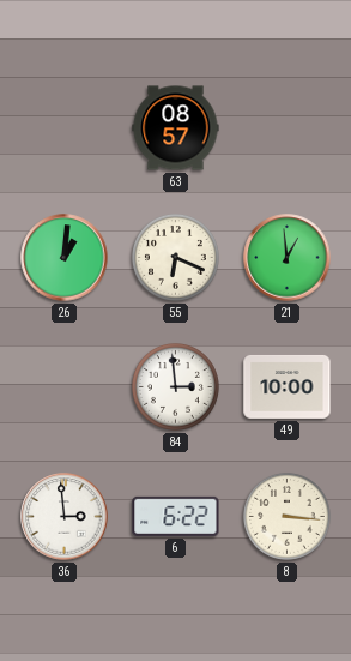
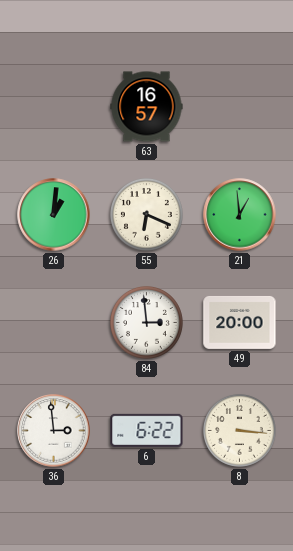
63: 08:57 -> 16:57 (147, 107)
49: 10:00 -> 20:00 (240, 322)
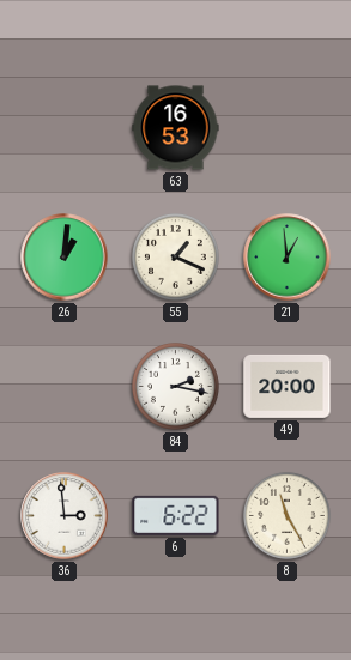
63: 16:57 -> 16:53 (176, 128)
55: 6:19 -> 1:19 (175, 256)
84: 2:59 -> 2:17 (175, 386)
8: 3:16 -> 11:25 (286, 515)
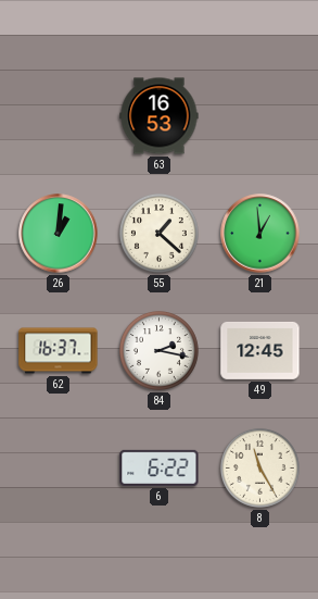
55: 1:19 -> 1:22 (158, 233)
62: none -> 16:37 (59, 351)
49: 20:00 -> 12:45 (260, 350)
36: 2:59 -> none (65, 516)
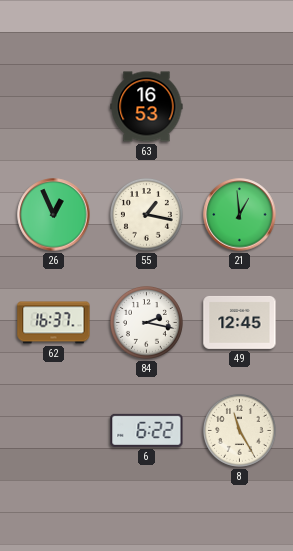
26: 1:01 -> 12:56 (54, 215)
55: 1:22 -> 1:17 (146, 214)
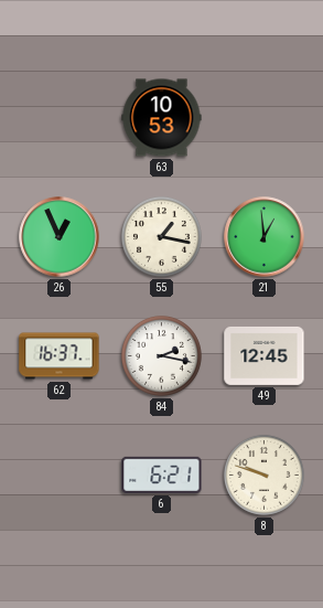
63: 16:53 -> 10:53 (162, 118)
6: 6:22 -> 6:21 (162, 474)
8: 11:25 -> 9:48 (263, 474)
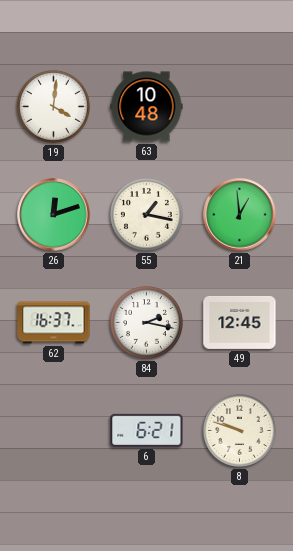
19: none -> 4:01 (53, 106)
63: 10:53 -> 10:48 (147, 107)
26: 12:56 -> 12:12 (54, 215)
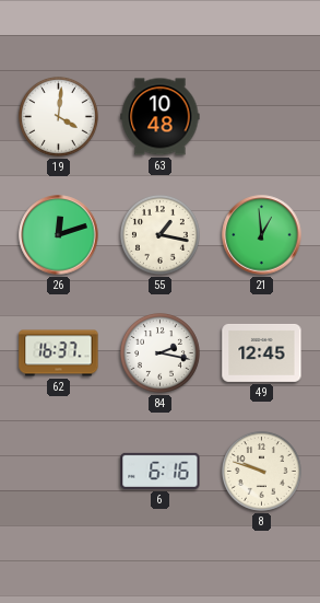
6: 6:21 -> 6:16 (161, 471)
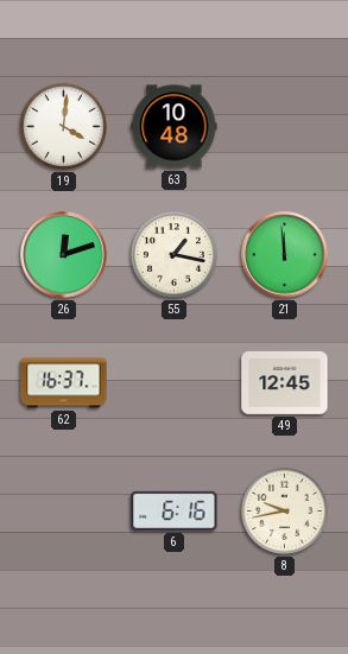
21: 12:59 -> 11:59 (285, 255)
84: 2:17 -> none (159, 352)
8: 9:48 -> 9:43 (284, 510)
